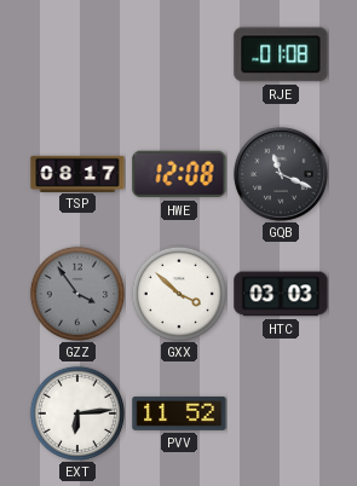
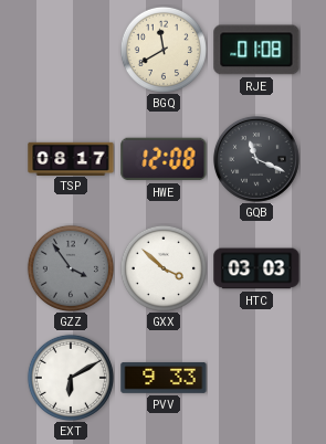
BGQ: none -> 11:40 (164, 50)
EXT: 6:14 -> 6:10 (71, 378)
PVV: 11:52 -> 9:33 (164, 379)
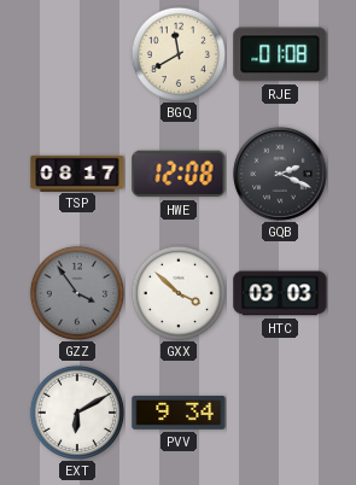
GQB: 11:19 -> 2:19 (280, 174)
PVV: 9:33 -> 9:34 (179, 414)
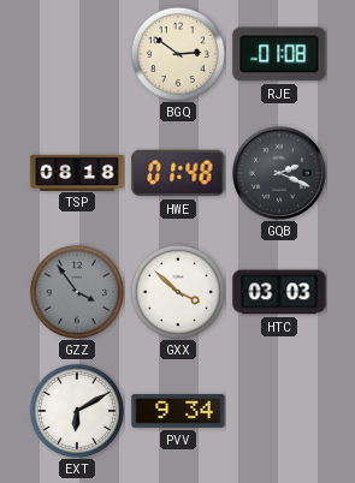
BGQ: 11:40 -> 2:51 (178, 54)
TSP: 08:17 -> 08:18 (77, 172)
HWE: 12:08 -> 01:48 (178, 173)
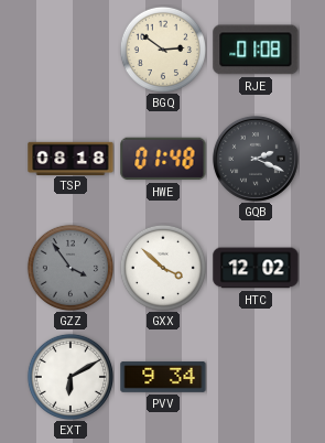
HTC: 03:03 -> 12:02 (256, 268)
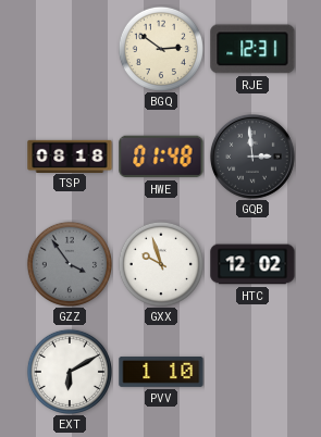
RJE: 01:08 -> 12:31 (252, 49)
GQB: 2:19 -> 2:59 (252, 157)
GXX: 3:52 -> 9:57 (161, 264)
PVV: 9:34 -> 1:10 (161, 373)
